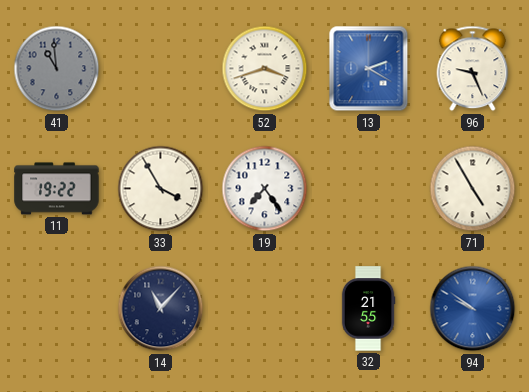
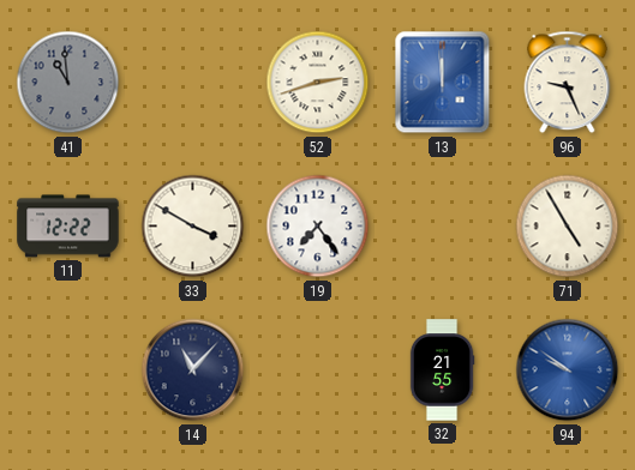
52: 3:42 -> 2:42 (318, 83)
13: 2:20 -> 11:59 (443, 83)
11: 19:22 -> 12:22 (68, 227)
33: 3:55 -> 3:50 (193, 227)
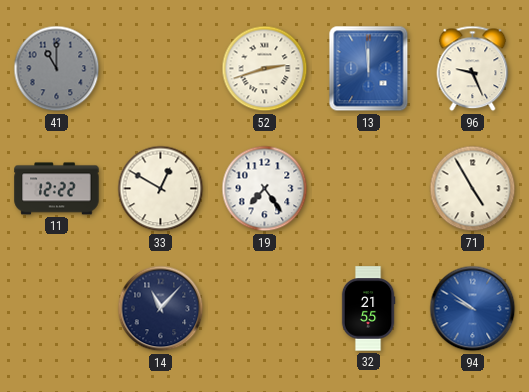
41: 10:59 -> 11:00 (57, 69)
33: 3:50 -> 12:50 (161, 189)
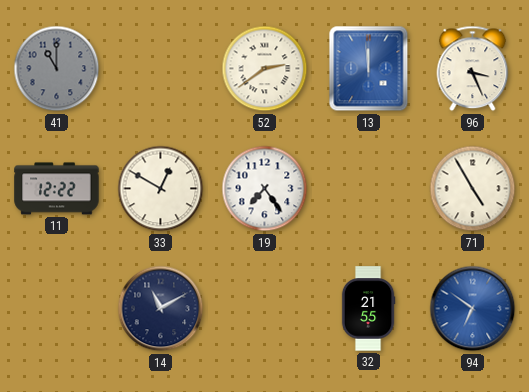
52: 2:42 -> 2:39 (265, 69)
96: 9:26 -> 3:26 (473, 69)
14: 11:07 -> 11:10 (161, 309)
94: 9:51 -> 6:51 (473, 309)
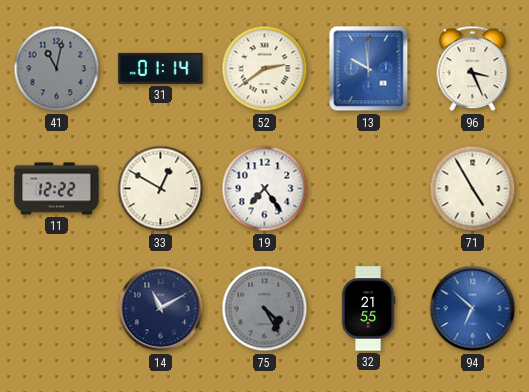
41: 11:00 -> 11:02 (57, 69)
31: none -> 01:14 (161, 68)
13: 11:59 -> 9:59 (369, 69)
75: none -> 4:25 (265, 309)
94: 6:51 -> 6:52 (473, 309)
